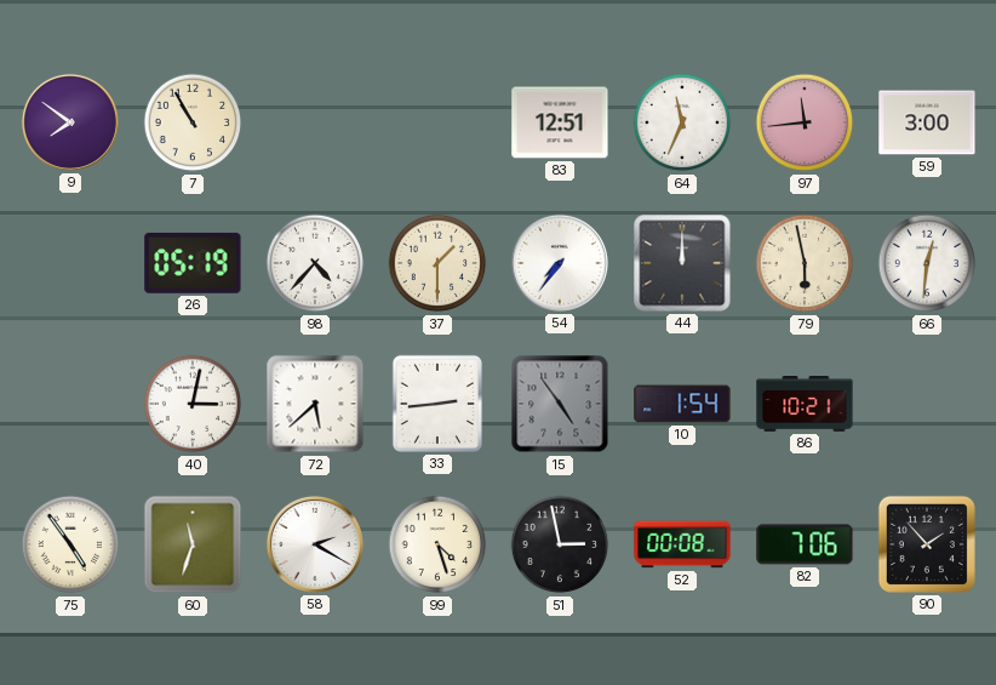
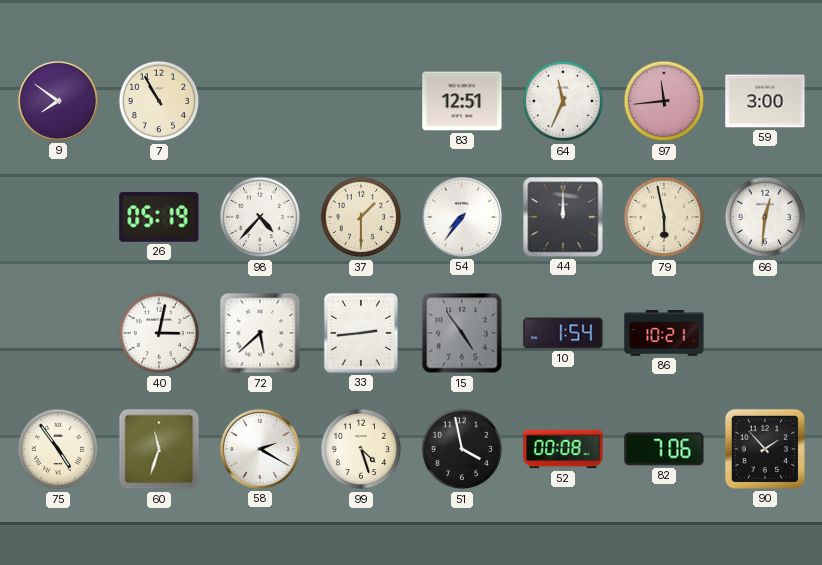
51: 2:58 -> 3:58 (462, 449)
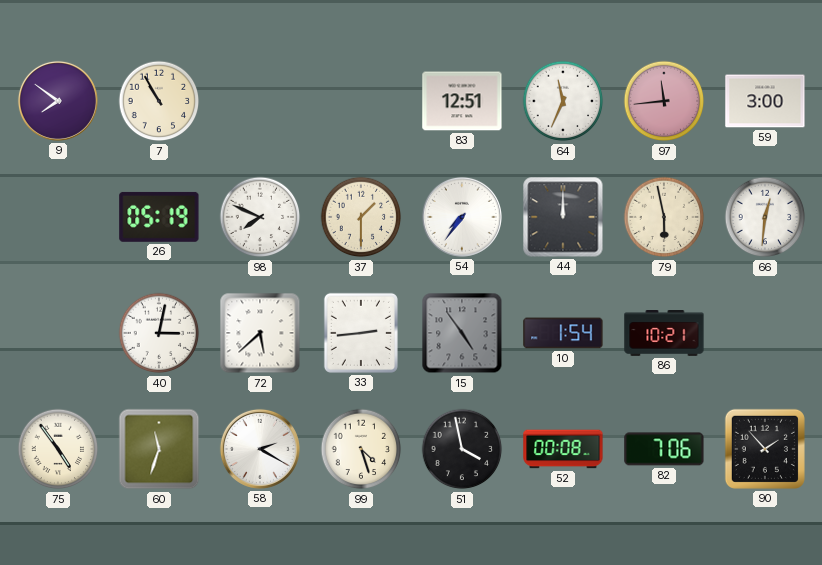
98: 4:37 -> 7:49 (260, 217)
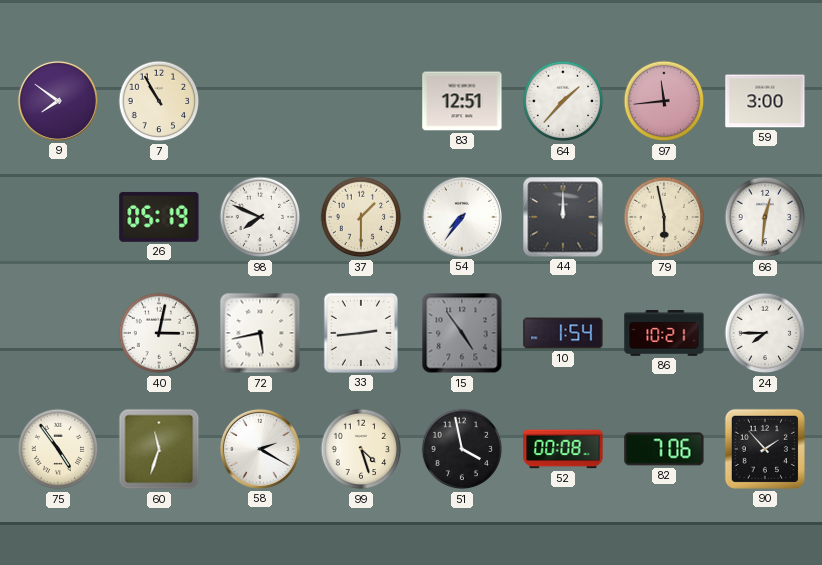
64: 11:34 -> 1:37 (563, 101)
72: 5:38 -> 5:43 (260, 333)
24: none -> 7:45 (765, 333)
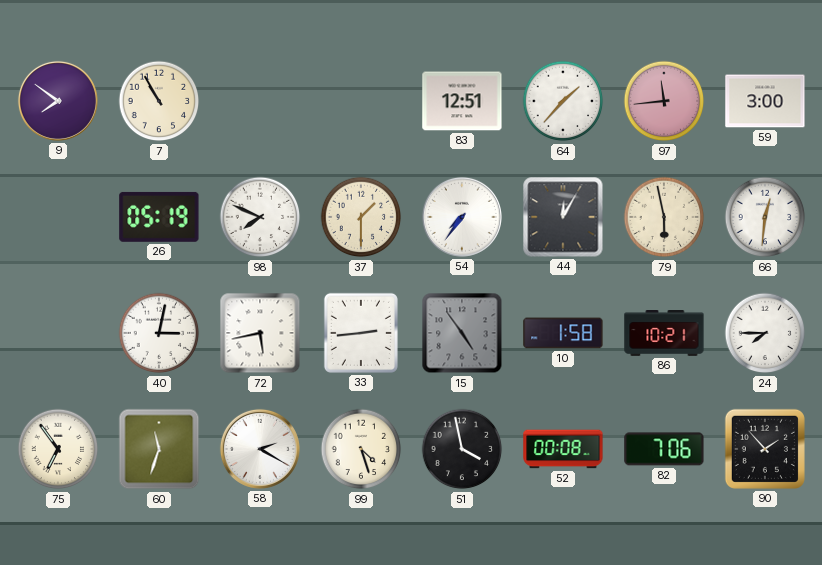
44: 12:00 -> 12:05 (563, 217)
10: 1:54 -> 1:58 (563, 333)
75: 4:54 -> 6:54 (58, 449)
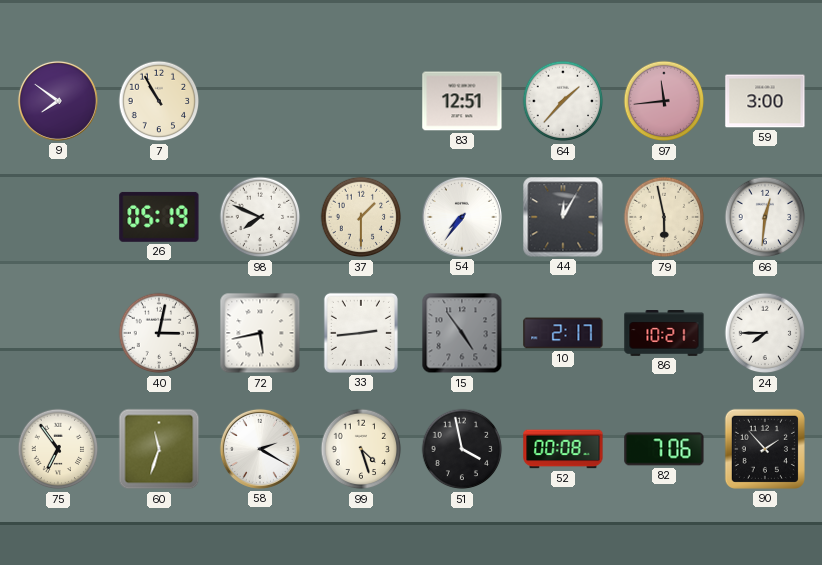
10: 1:58 -> 2:17 (563, 333)
